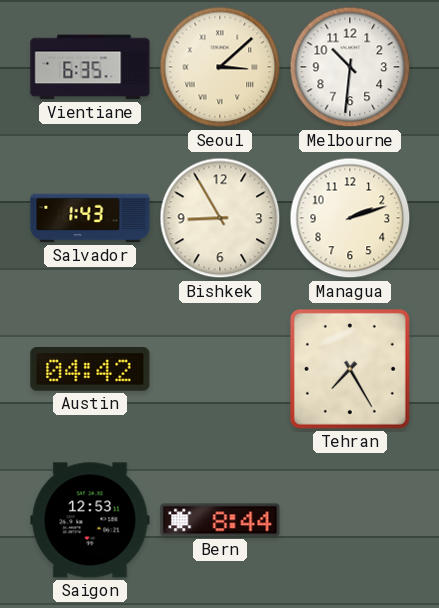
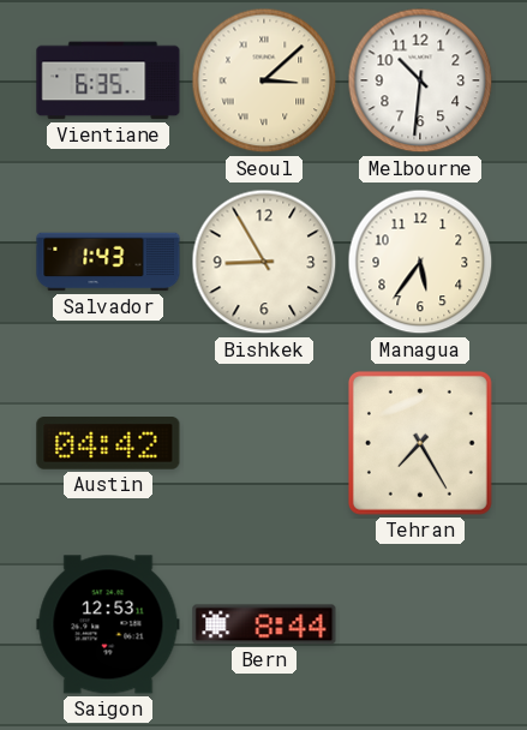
Managua: 2:12 -> 5:36 (420, 262)
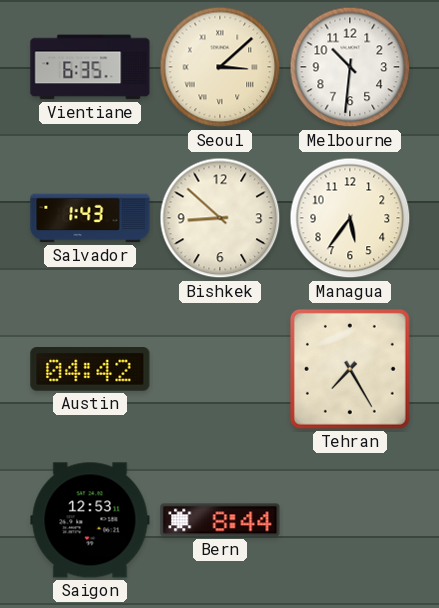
Bishkek: 8:55 -> 8:52 (220, 218)
